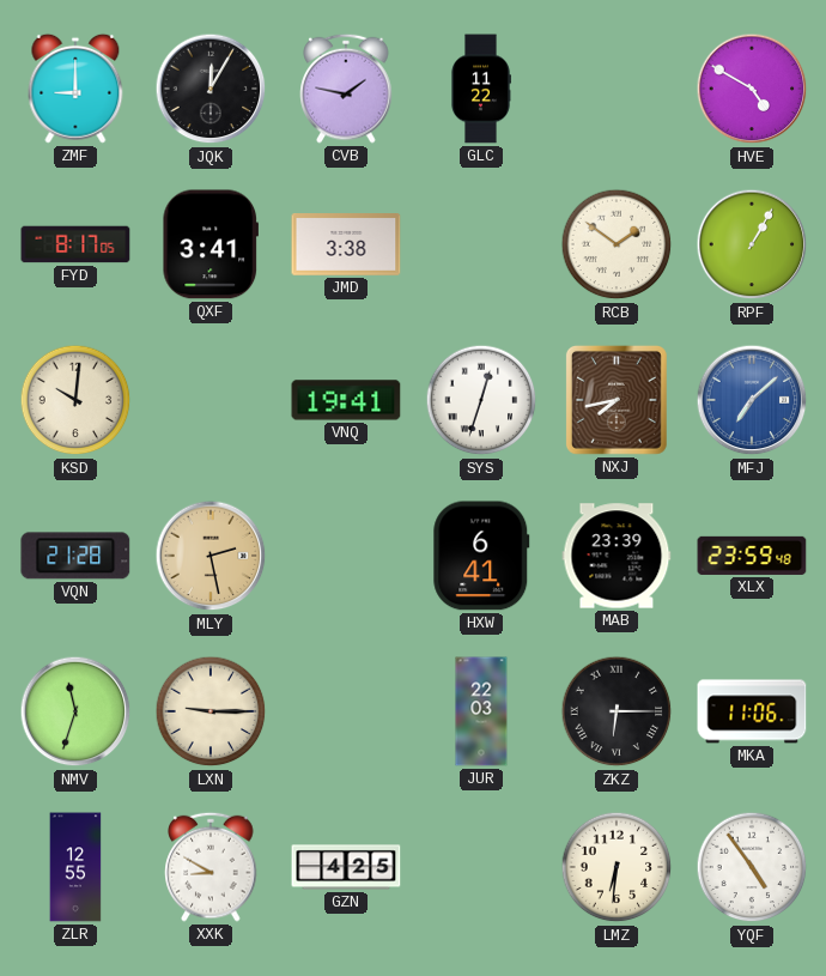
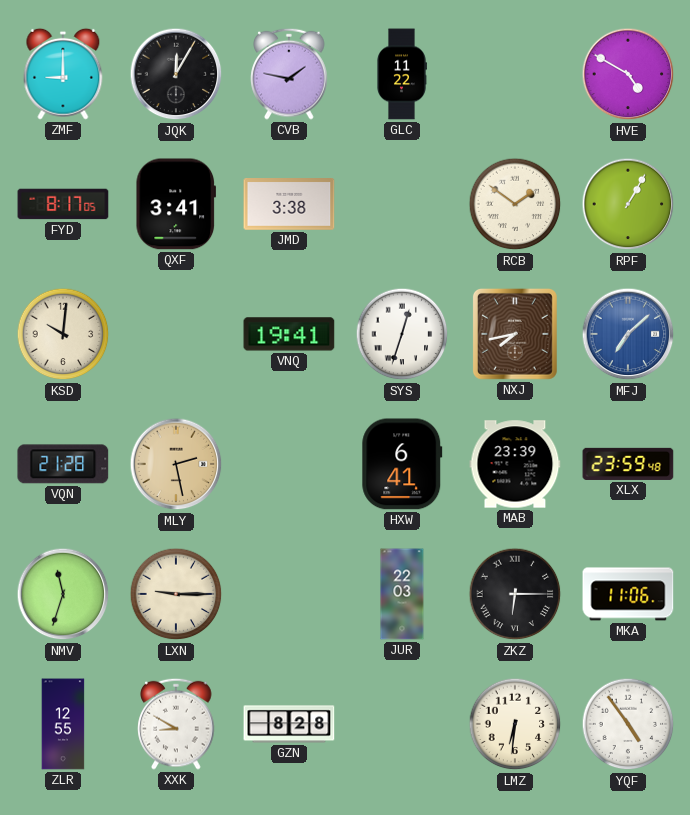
GZN: 4:25 -> 8:28 (289, 724)
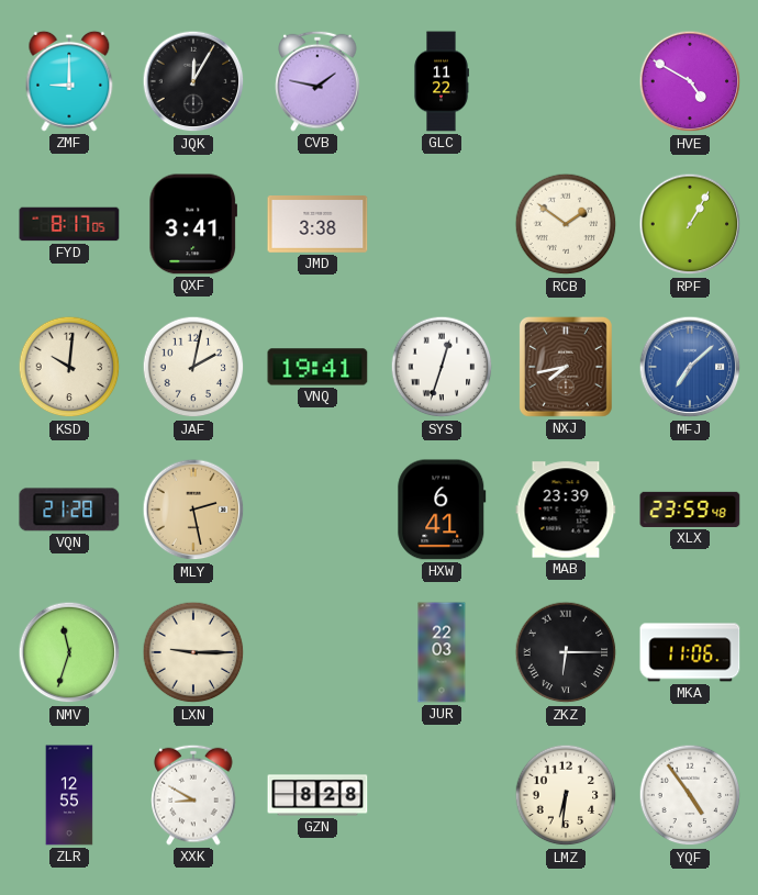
JAF: none -> 2:02 (193, 367)
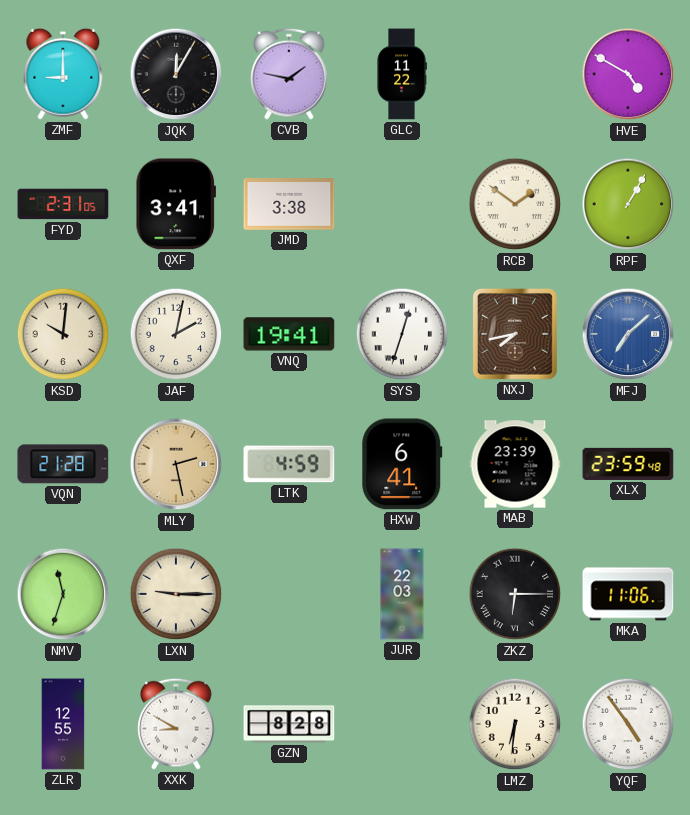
FYD: 8:17 -> 2:31 (63, 204)
LTK: none -> 4:59 (289, 464)
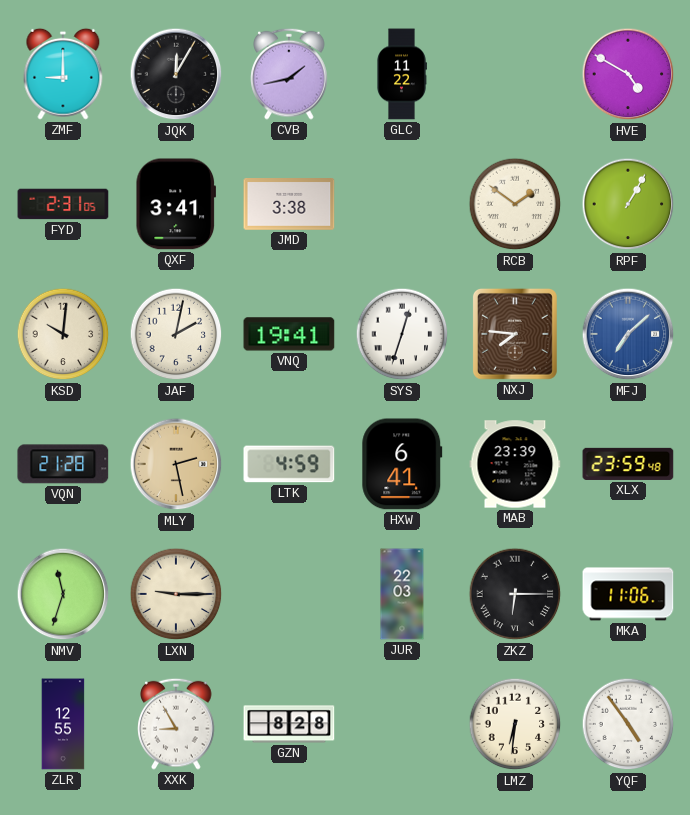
CVB: 1:47 -> 1:43 (289, 74)
NXJ: 7:43 -> 7:46 (515, 334)
XXK: 8:50 -> 8:55 (176, 724)
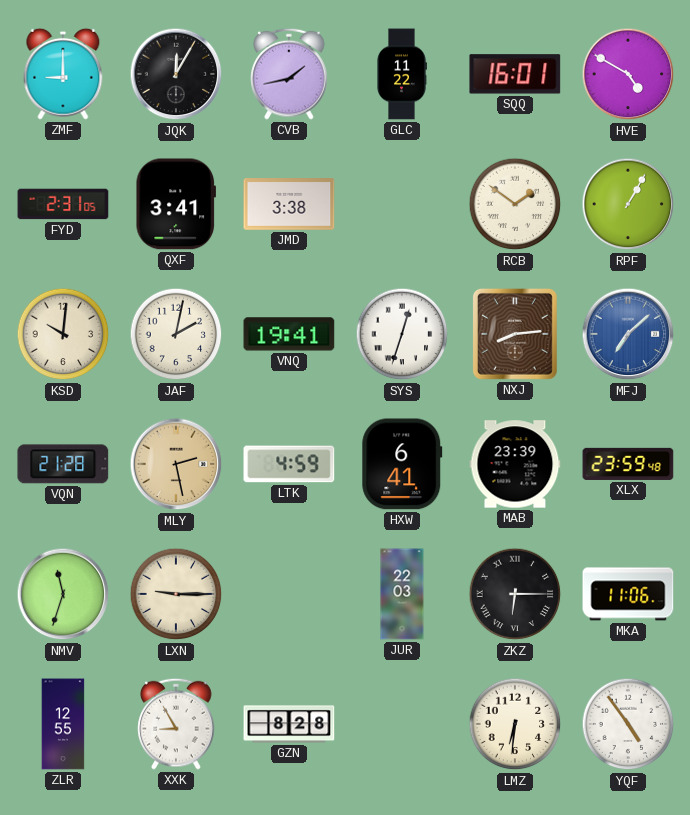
SQQ: none -> 16:01 (515, 74)
NXJ: 7:46 -> 8:14 (515, 334)
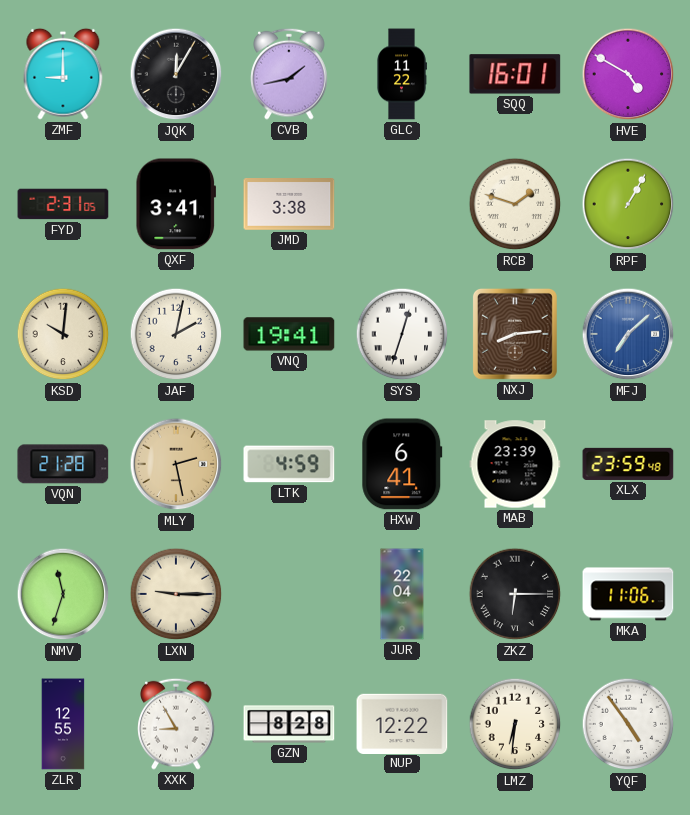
RCB: 1:51 -> 1:48 (515, 204)
JUR: 22:03 -> 22:04 (402, 594)
NUP: none -> 12:22 (402, 723)
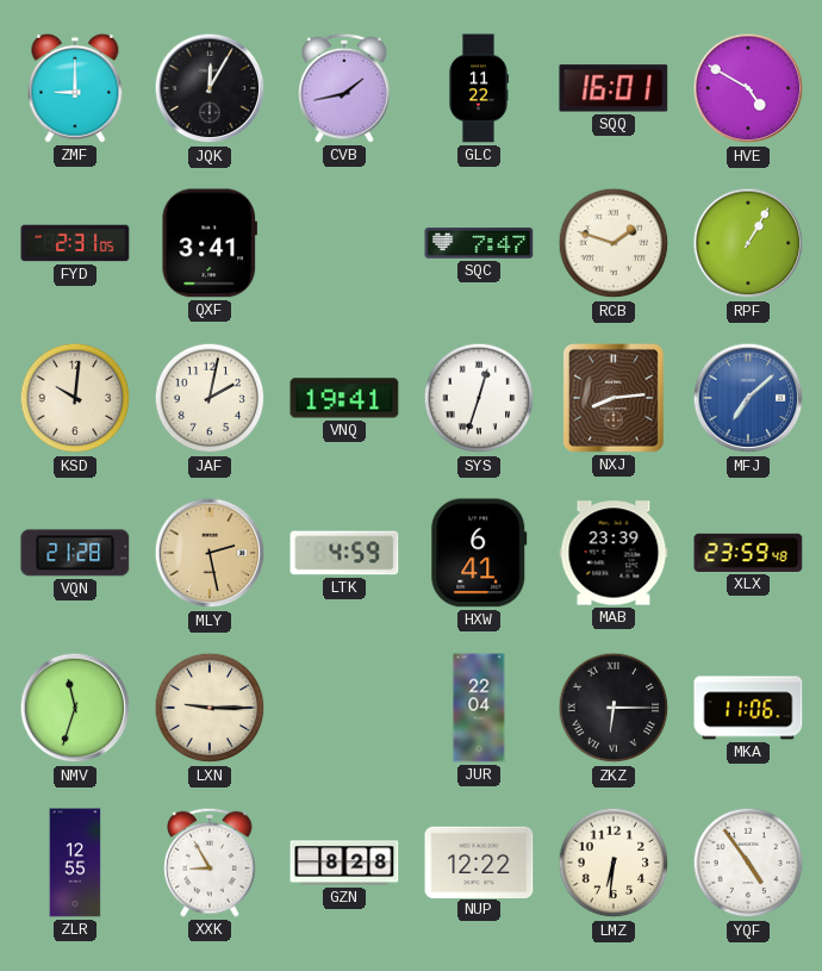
JMD: 3:38 -> none (289, 205)
SQC: none -> 7:47 (479, 243)
